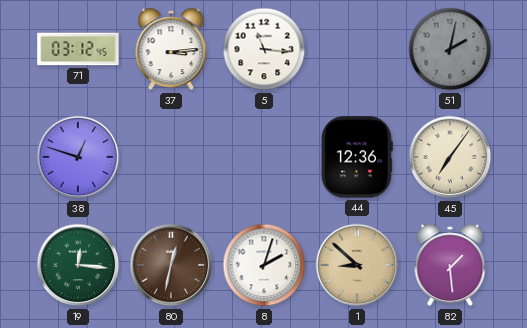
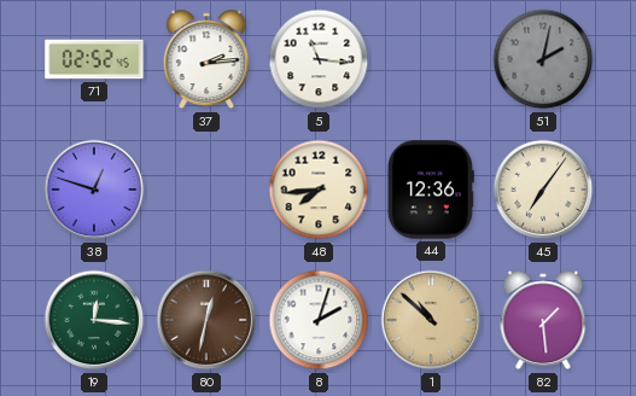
71: 03:12 -> 02:52 (94, 59)
37: 3:14 -> 2:14 (206, 59)
48: none -> 7:44 (319, 190)
1: 8:52 -> 10:52 (431, 320)
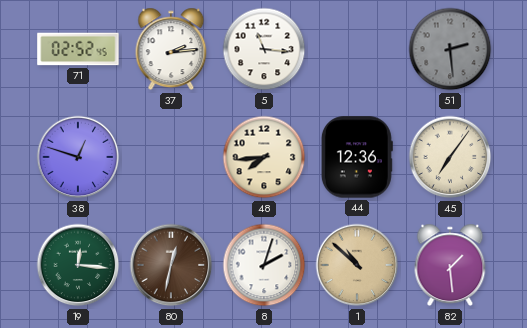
51: 2:02 -> 2:29 (450, 49)
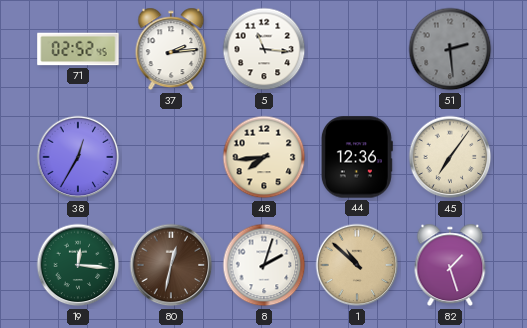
38: 12:48 -> 12:35 (78, 157)
82: 1:29 -> 1:27 (450, 265)
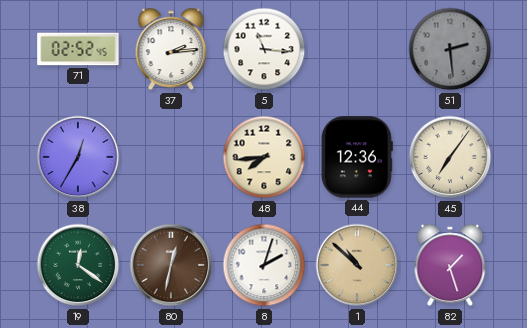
19: 12:16 -> 12:21 (78, 265)
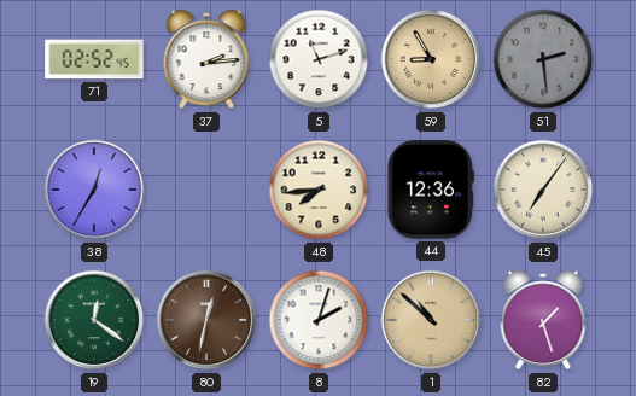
5: 11:16 -> 11:12 (319, 59)
59: none -> 8:55 (431, 59)
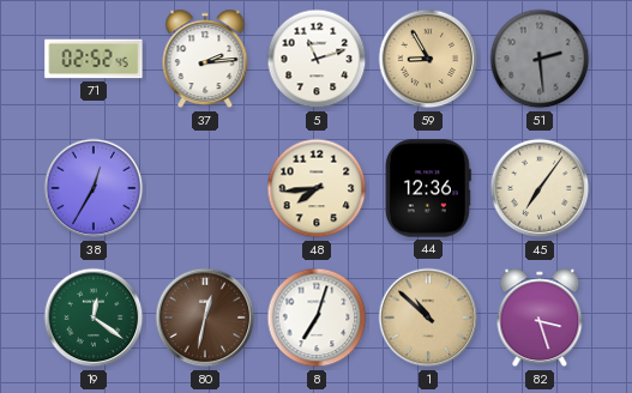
8: 2:03 -> 7:03 (317, 318)
82: 1:27 -> 3:27 (540, 318)
